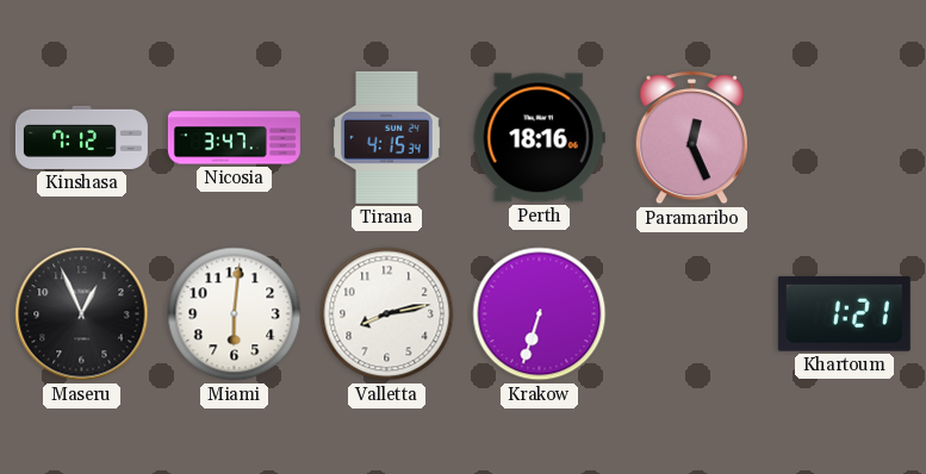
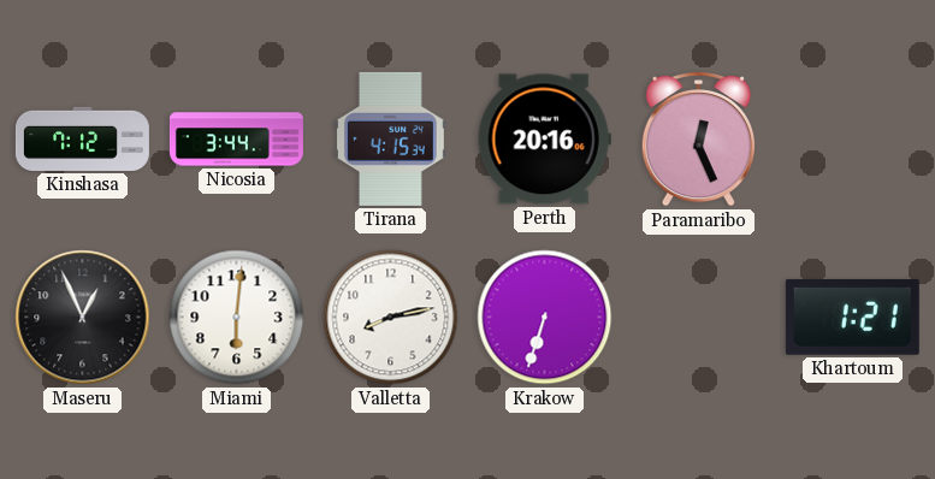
Nicosia: 3:47 -> 3:44 (236, 140)
Perth: 18:16 -> 20:16 (544, 140)
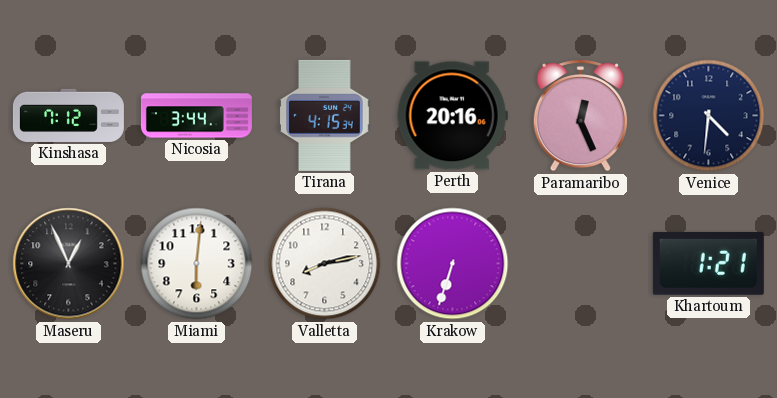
Venice: none -> 4:31 (709, 116)
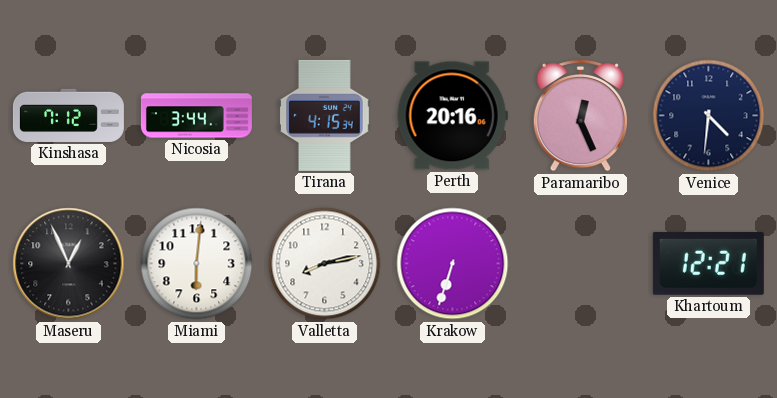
Khartoum: 1:21 -> 12:21 (708, 263)
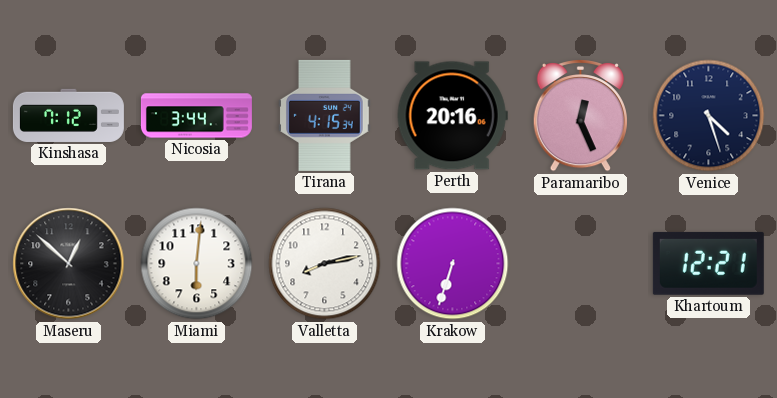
Venice: 4:31 -> 4:27 (709, 116)
Maseru: 12:56 -> 12:52 (69, 264)
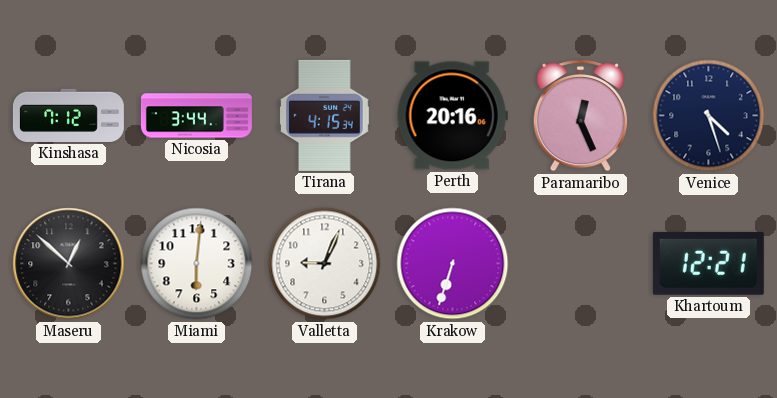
Valletta: 8:13 -> 9:04 (325, 264)
